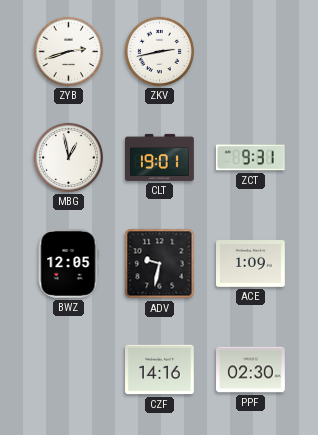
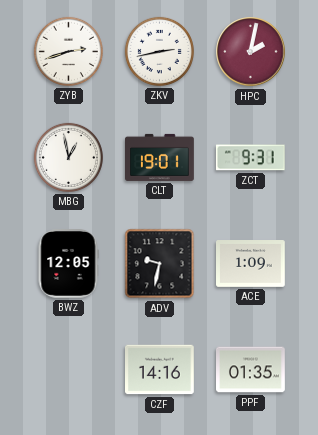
HPC: none -> 2:02 (251, 52)
PPF: 02:30 -> 01:35 (251, 370)
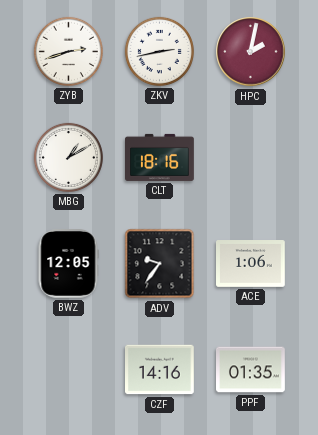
MBG: 12:58 -> 1:10 (68, 157)
CLT: 19:01 -> 18:16 (160, 157)
ZCT: 9:31 -> none (250, 158)
ADV: 9:32 -> 9:36 (160, 264)
ACE: 1:09 -> 1:06 (251, 264)
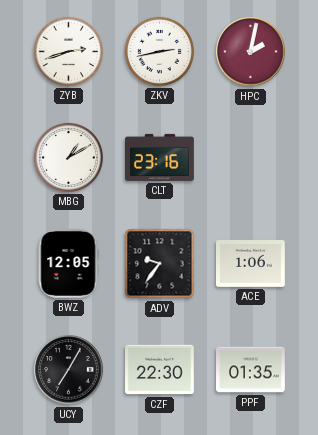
CLT: 18:16 -> 23:16 (160, 157)
UCY: none -> 7:05 (69, 370)
CZF: 14:16 -> 22:30 (160, 370)
